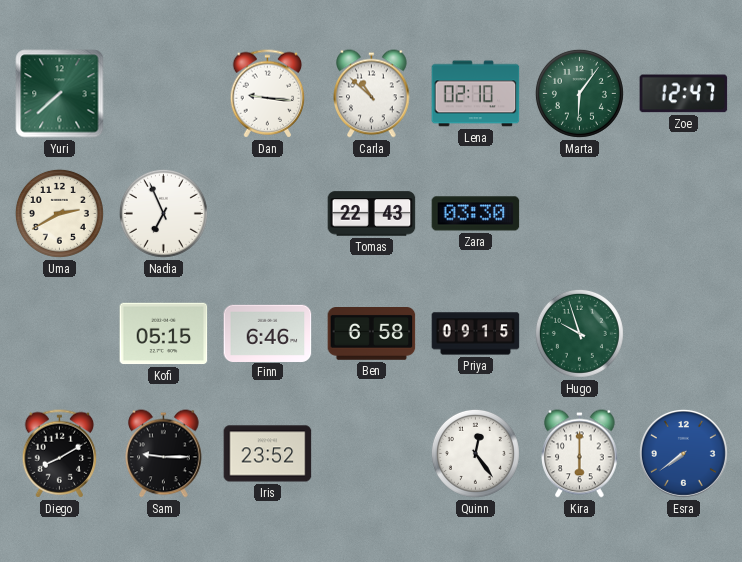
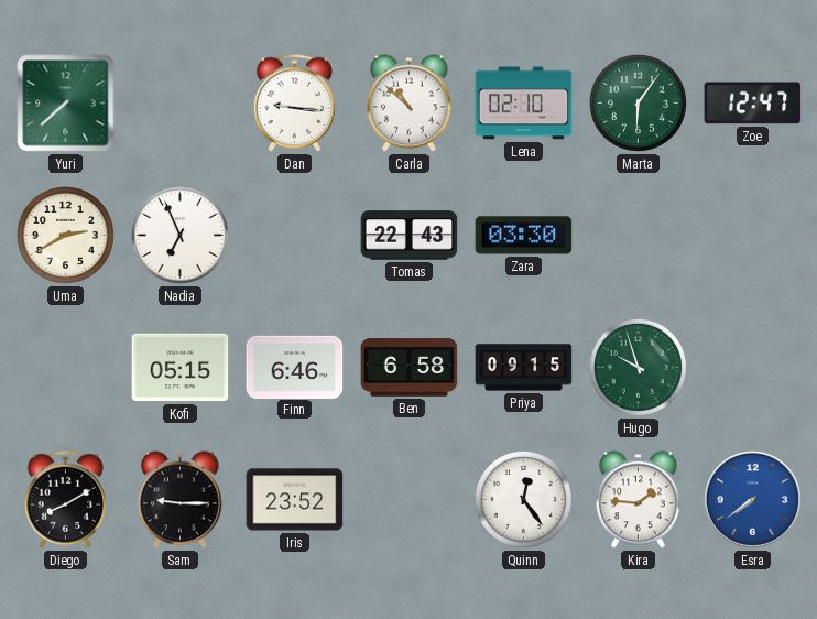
Kira: 6:00 -> 1:46 (639, 500)
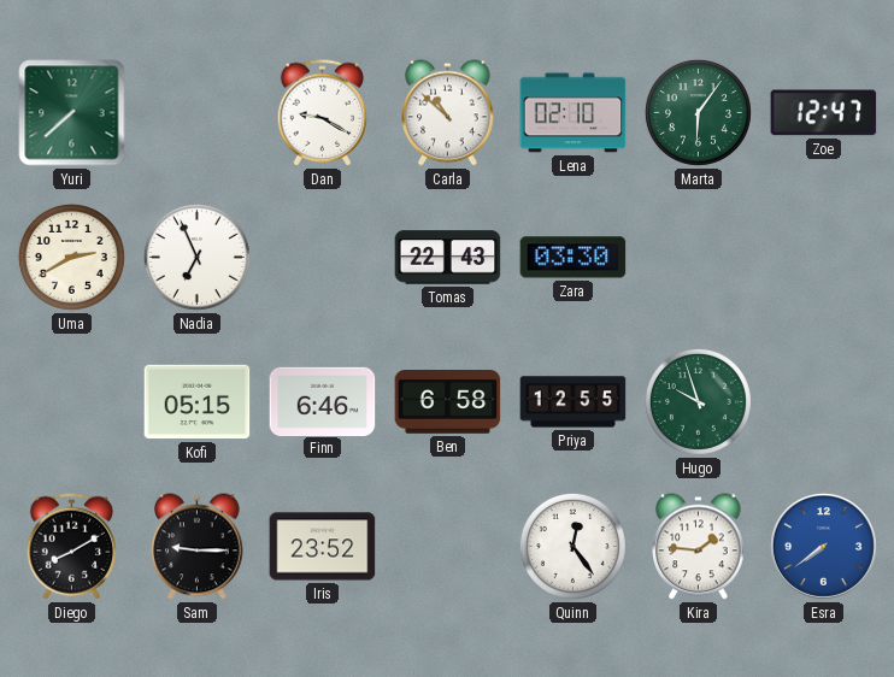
Dan: 9:16 -> 9:20 (323, 113)
Priya: 09:15 -> 12:55 (574, 402)
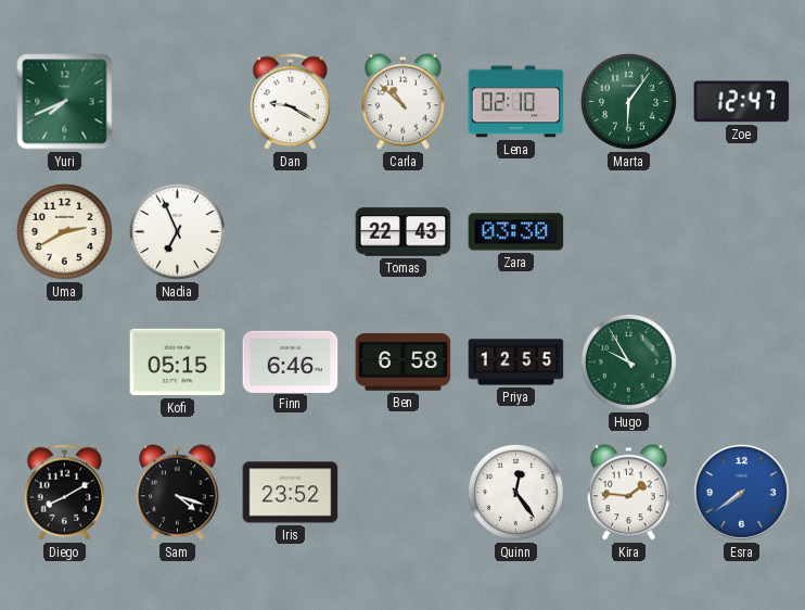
Yuri: 7:38 -> 7:41 (65, 102)
Hugo: 9:57 -> 9:55 (628, 361)
Sam: 9:15 -> 4:18 (178, 493)
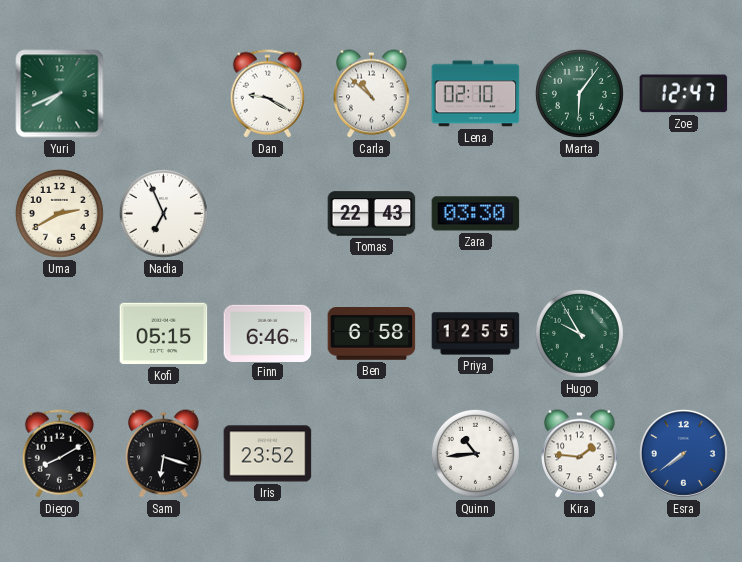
Sam: 4:18 -> 6:18 (164, 454)
Quinn: 12:24 -> 10:44 (475, 453)
